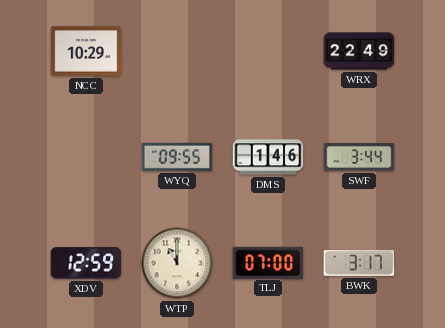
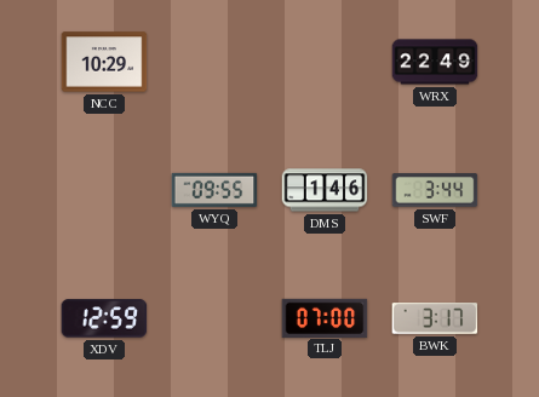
WTP: 11:00 -> none (177, 263)
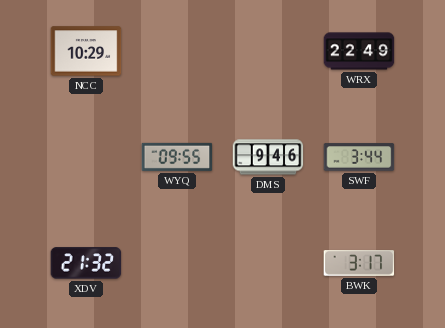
DMS: 1:46 -> 9:46 (268, 157)
XDV: 12:59 -> 21:32 (86, 263)
TLJ: 07:00 -> none (325, 317)
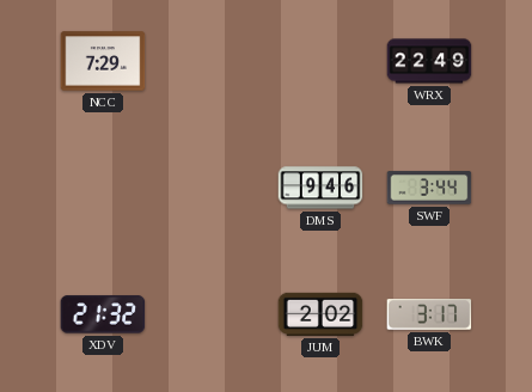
NCC: 10:29 -> 7:29 (103, 61)
WYQ: 09:55 -> none (177, 157)
JUM: none -> 2:02 (320, 314)
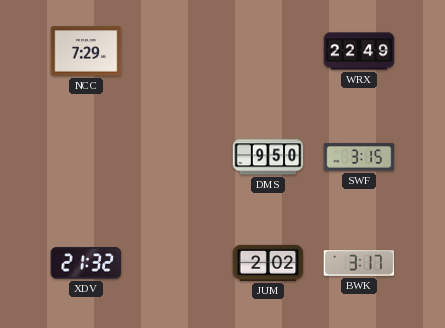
DMS: 9:46 -> 9:50 (268, 157)
SWF: 3:44 -> 3:15 (359, 157)
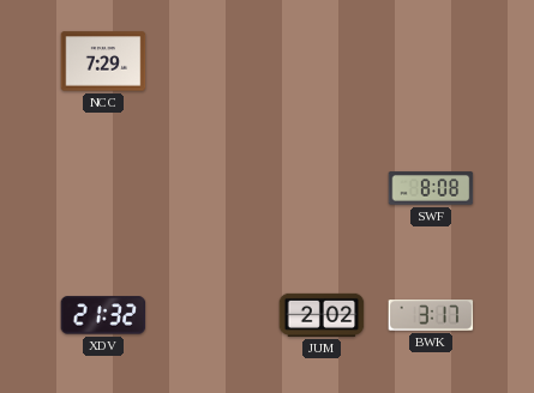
WRX: 22:49 -> none (359, 51)
DMS: 9:50 -> none (268, 157)
SWF: 3:15 -> 8:08 (431, 188)
